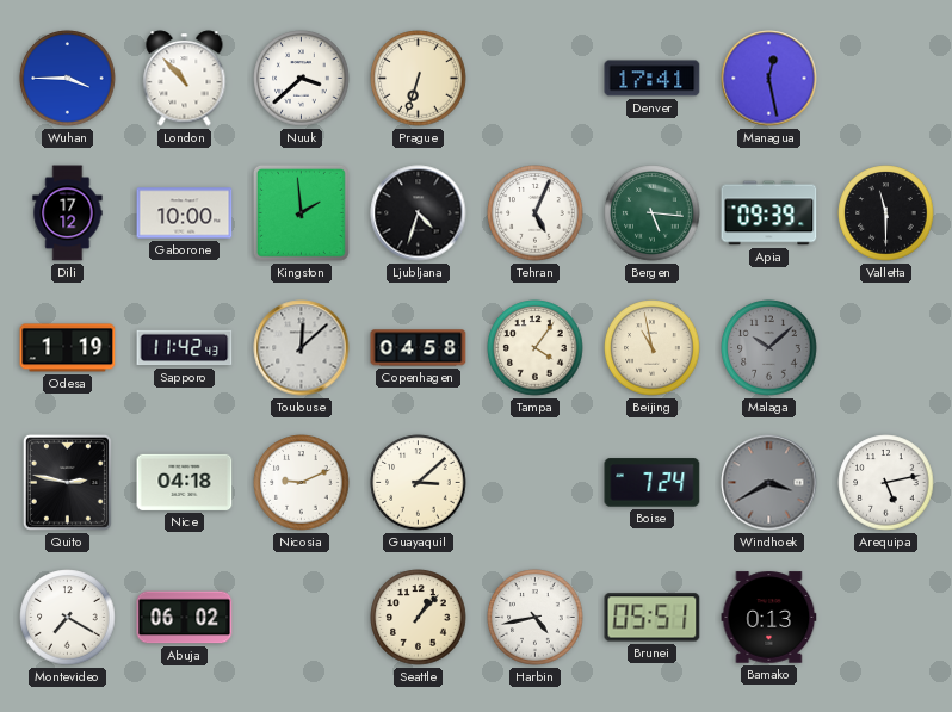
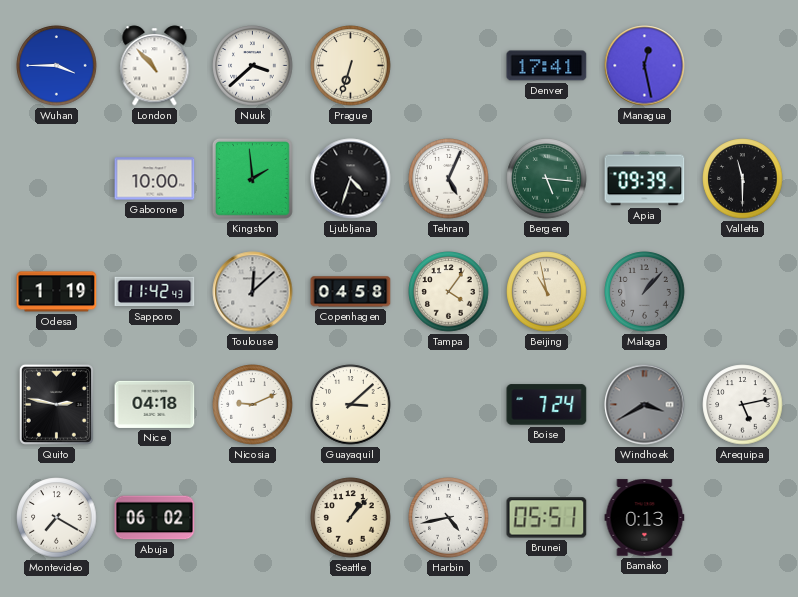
Dili: 17:12 -> none (68, 213)
Malaga: 10:08 -> 1:07 (645, 292)
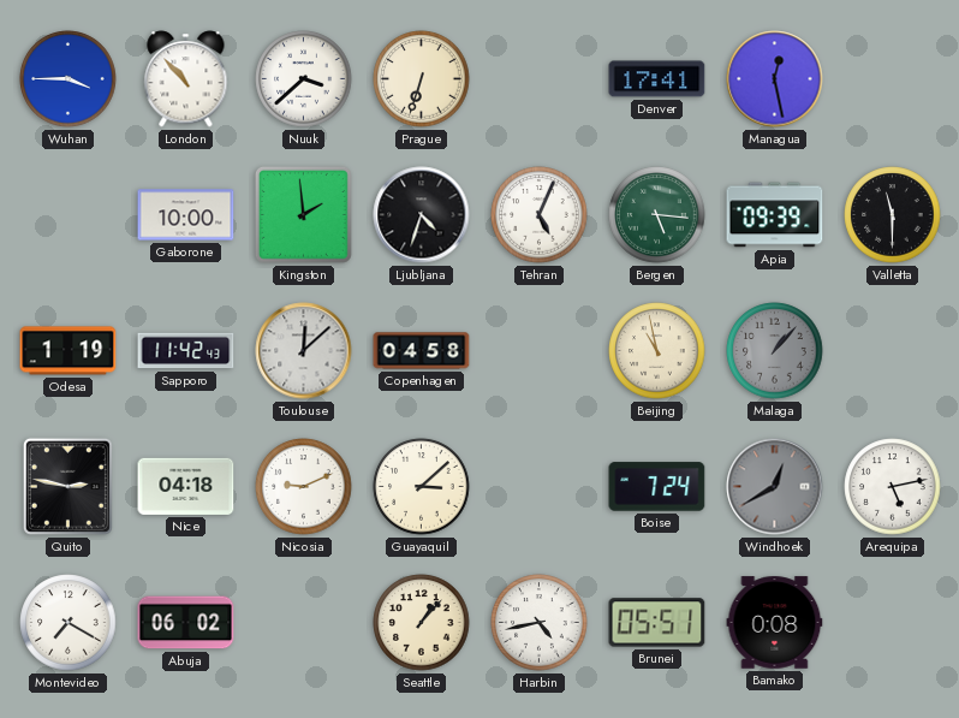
Tampa: 4:06 -> none (449, 292)
Windhoek: 3:40 -> 12:40 (775, 487)
Bamako: 0:13 -> 0:08 (775, 623)
